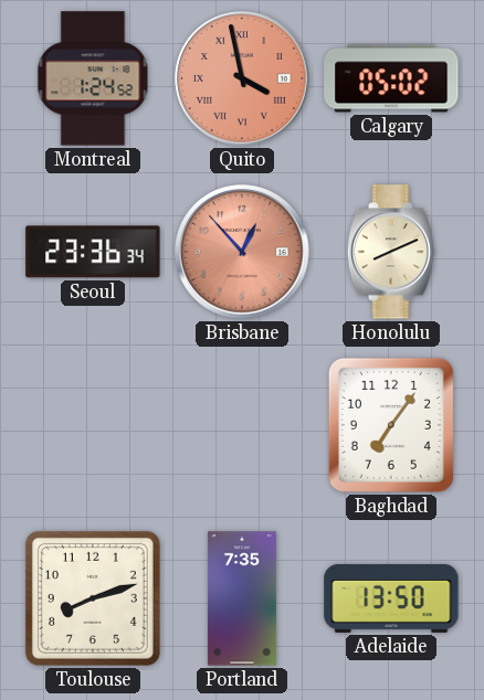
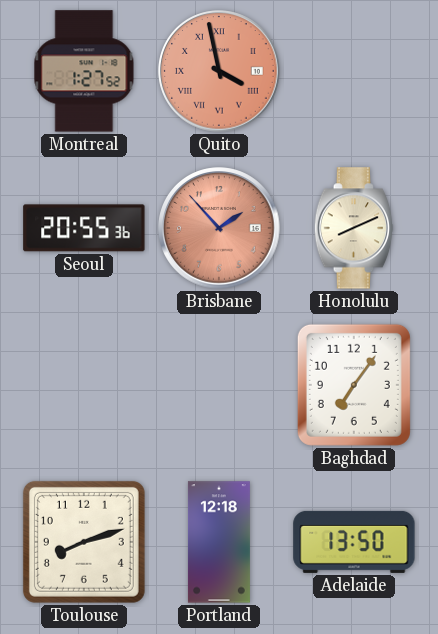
Montreal: 1:24 -> 1:27 (84, 71)
Calgary: 05:02 -> none (391, 78)
Seoul: 23:36 -> 20:55 (84, 228)
Brisbane: 12:53 -> 1:53 (219, 228)
Portland: 7:35 -> 12:18 (219, 542)
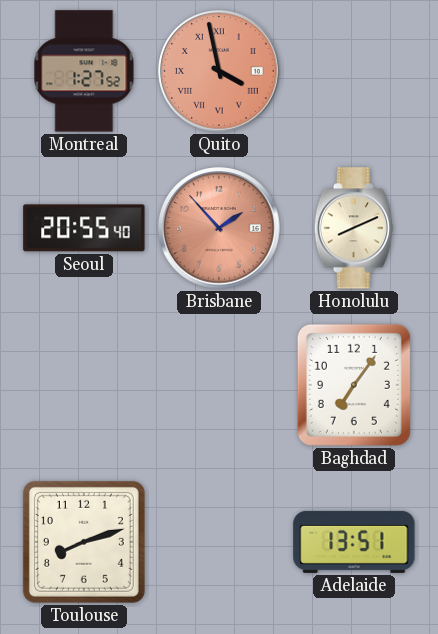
Seoul: 20:55:36 -> 20:55:40 (84, 228)
Portland: 12:18 -> none (219, 542)
Adelaide: 13:50 -> 13:51 (354, 542)
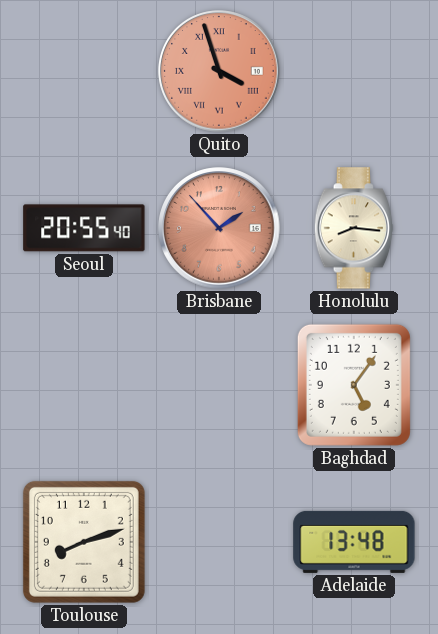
Montreal: 1:27 -> none (84, 71)
Quito: 3:58 -> 3:57 (219, 71)
Honolulu: 8:11 -> 8:16 (354, 228)
Baghdad: 7:06 -> 5:06 (354, 385)
Adelaide: 13:51 -> 13:48 (354, 542)
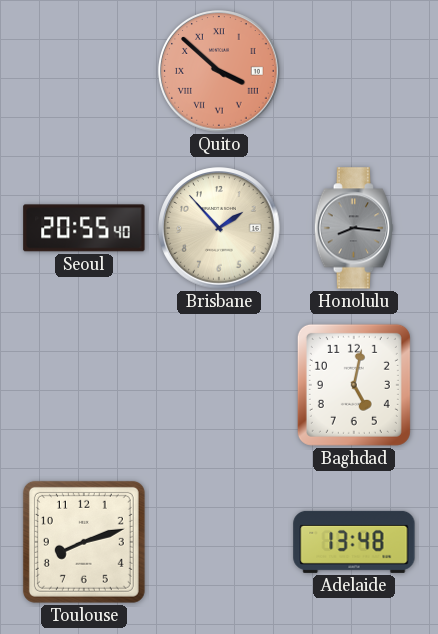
Quito: 3:57 -> 3:52 (219, 71)
Brisbane dial: salmon -> cream (219, 228)
Honolulu dial: cream -> grey (354, 228)
Baghdad: 5:06 -> 5:02 (354, 385)
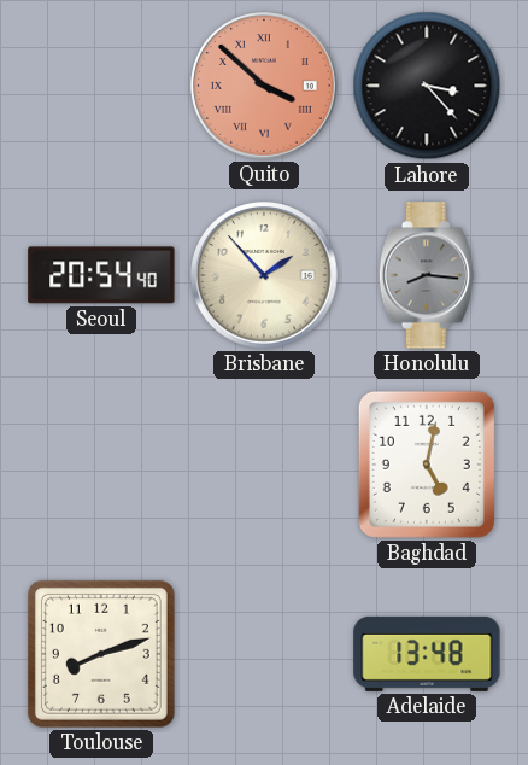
Lahore: none -> 3:23 (427, 86)
Seoul: 20:55 -> 20:54 (101, 275)
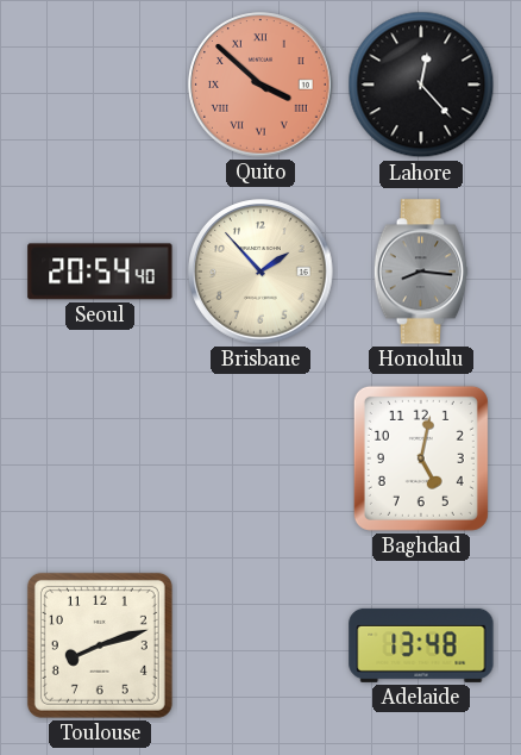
Lahore: 3:23 -> 12:23 (421, 85)
